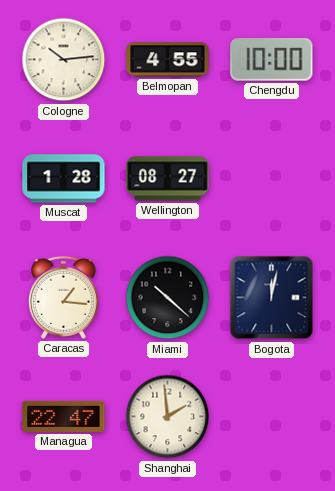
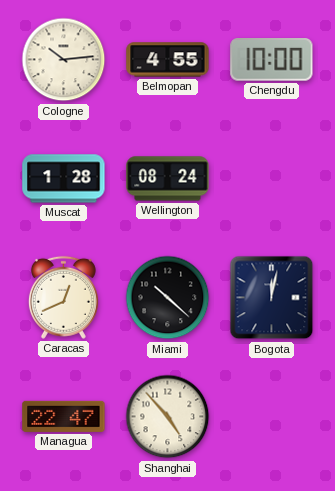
Wellington: 08:27 -> 08:24 (168, 179)
Caracas: 1:16 -> 12:41 (63, 297)
Shanghai: 1:59 -> 4:53 (168, 417)
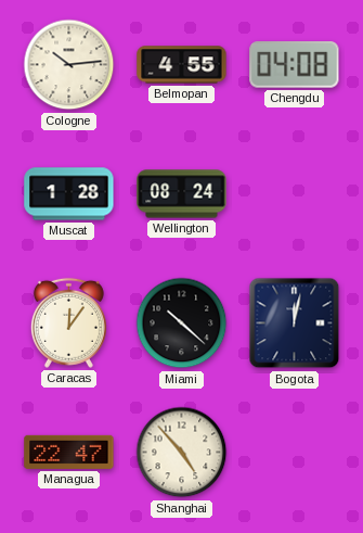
Chengdu: 10:00 -> 04:08 (295, 65)
Caracas: 12:41 -> 12:06 (68, 322)
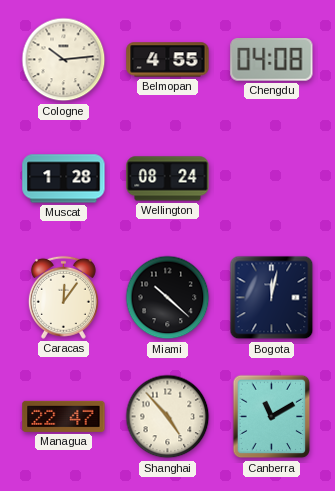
Canberra: none -> 11:10 (272, 417)
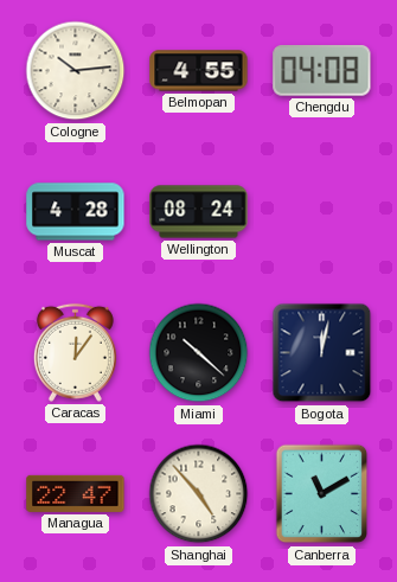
Muscat: 1:28 -> 4:28 (76, 212)
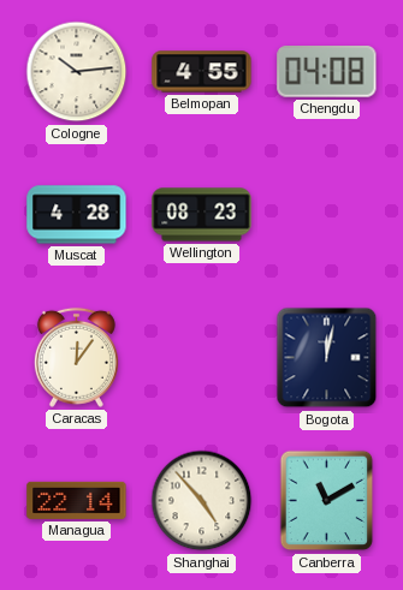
Wellington: 08:24 -> 08:23 (202, 215)
Miami: 10:22 -> none (199, 353)
Managua: 22:47 -> 22:14 (77, 500)
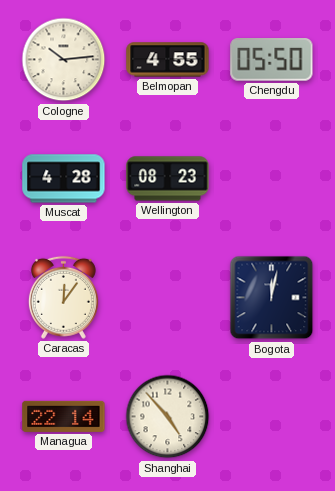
Chengdu: 04:08 -> 05:50 (272, 60)
Canberra: 11:10 -> none (327, 501)
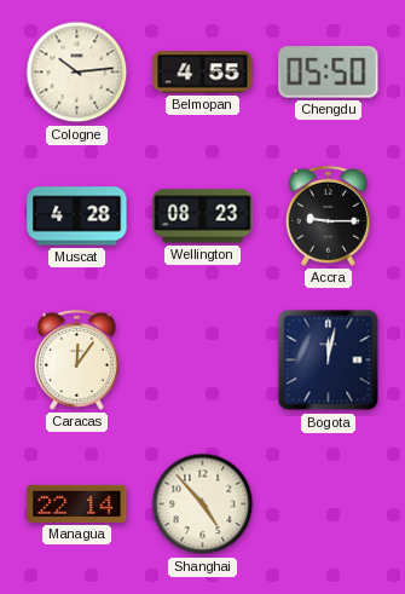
Accra: none -> 9:15 (328, 215)
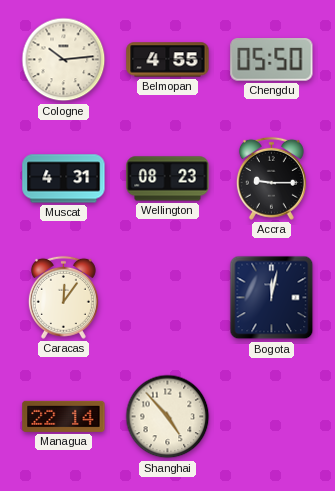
Muscat: 4:28 -> 4:31 (64, 179)
